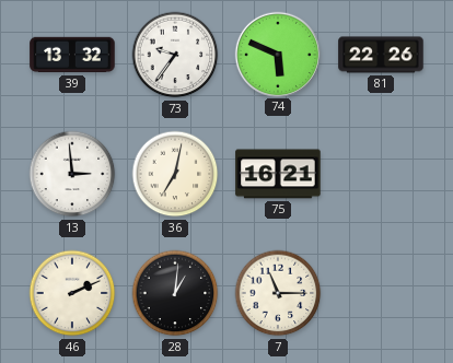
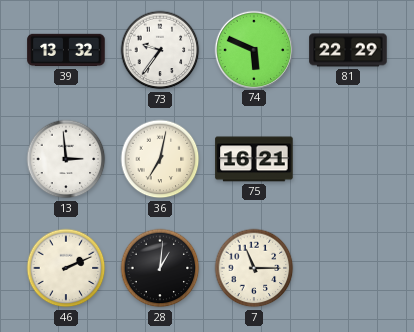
81: 22:26 -> 22:29 (348, 50)
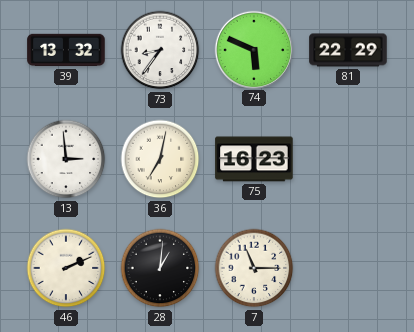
73: 9:36 -> 8:36 (160, 50)
75: 16:21 -> 16:23 (254, 159)
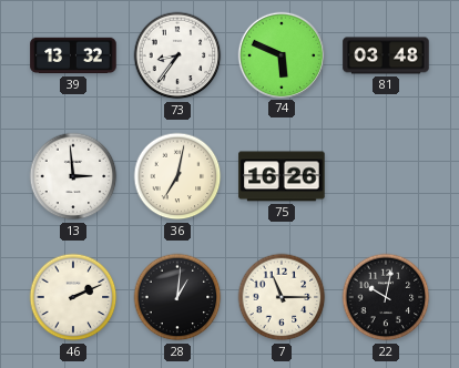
81: 22:29 -> 03:48 (386, 55)
75: 16:23 -> 16:26 (282, 176)
22: none -> 10:02 (386, 297)
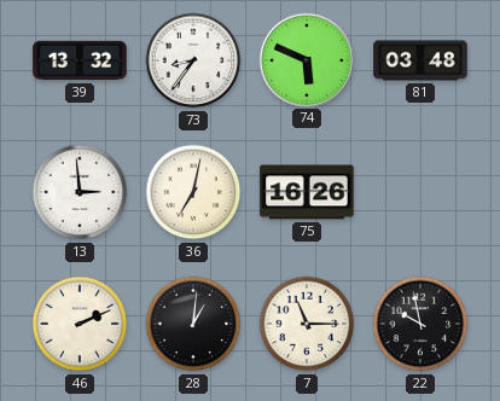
22: 10:02 -> 9:58 (420, 324)
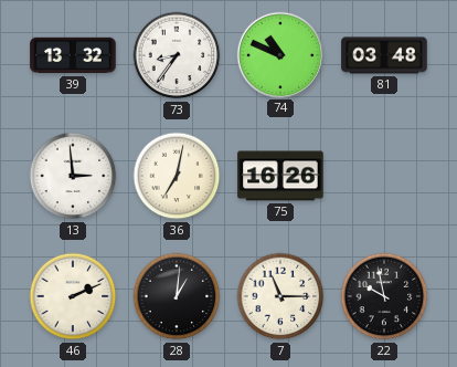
74: 5:49 -> 10:49 (279, 54)
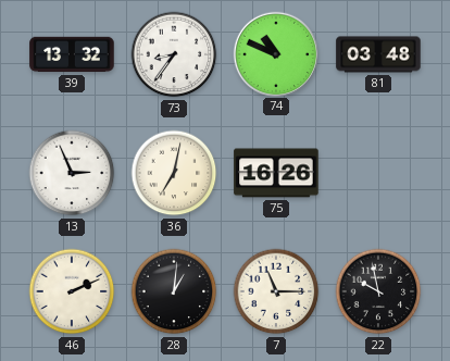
13: 2:59 -> 2:56 (72, 173)
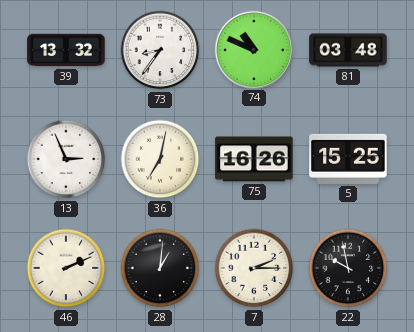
5: none -> 15:25 (348, 159)
7: 11:15 -> 2:15 (254, 268)
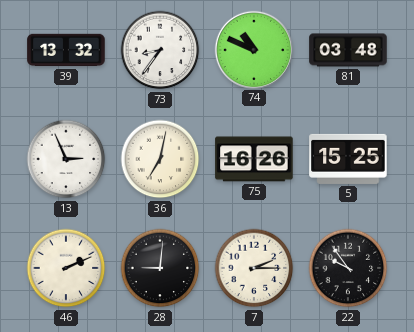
28: 1:01 -> 9:01 (160, 268)
22: 9:58 -> 9:54 (348, 268)
